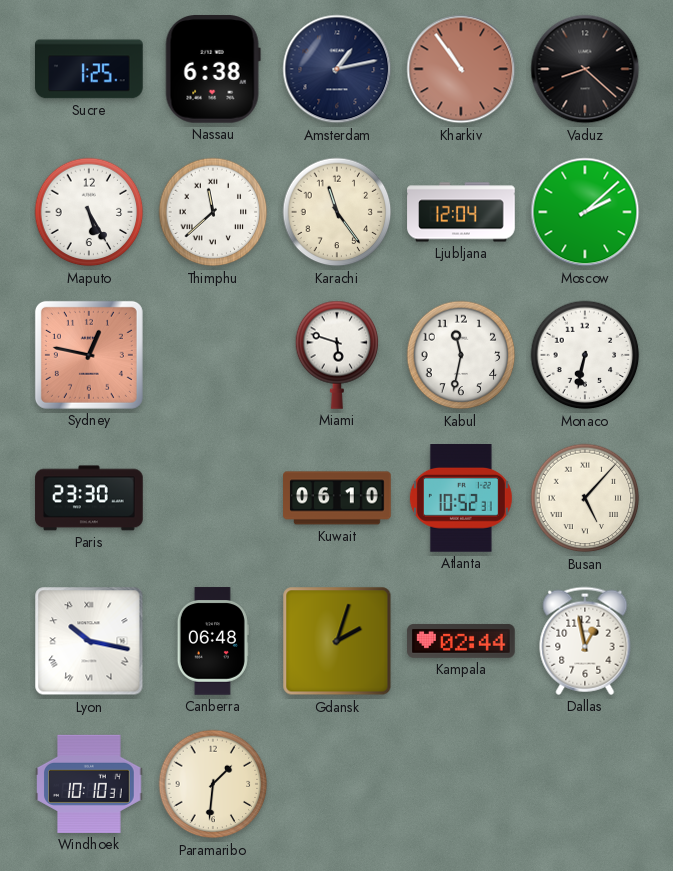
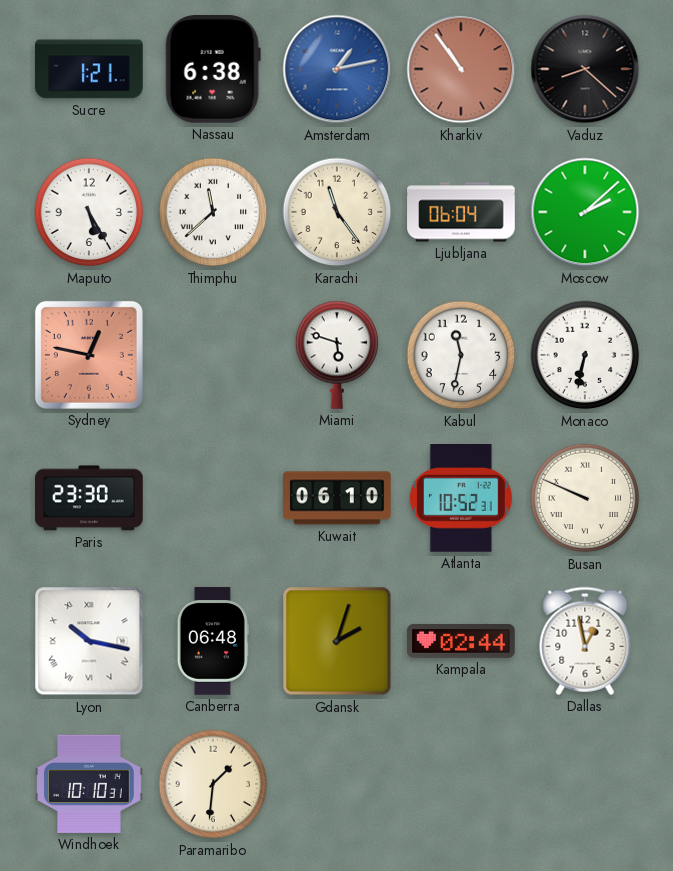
Sucre: 1:25 -> 1:21 (89, 69)
Amsterdam dial: navy -> blue (337, 69)
Ljubljana: 12:04 -> 06:04 (461, 212)
Busan: 5:07 -> 9:49 (585, 498)
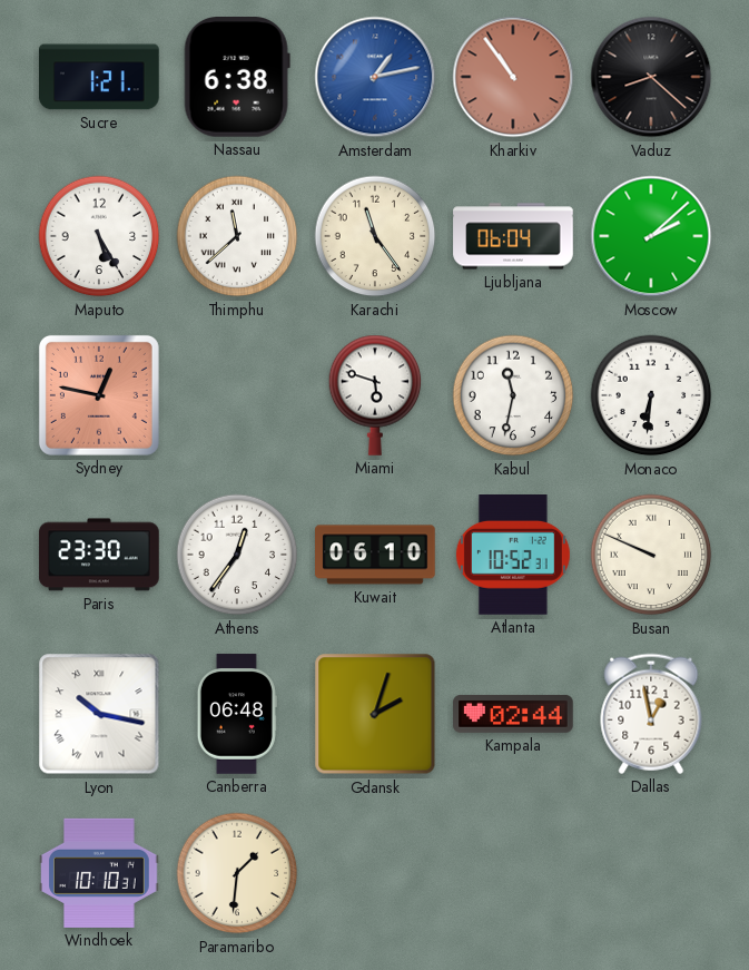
Monaco: 6:32 -> 6:31 (651, 395)
Athens: none -> 12:36 (237, 555)
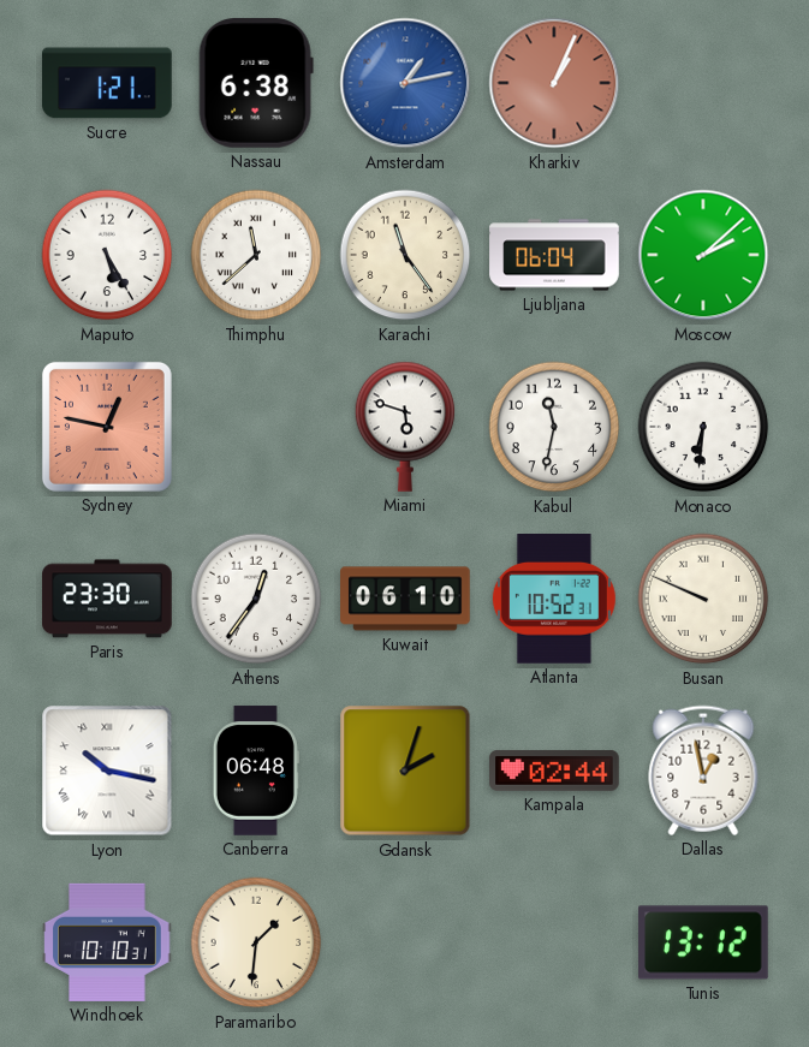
Kharkiv: 10:54 -> 1:04 (554, 83)
Vaduz: 8:22 -> none (651, 77)
Tunis: none -> 13:12 (704, 942)
